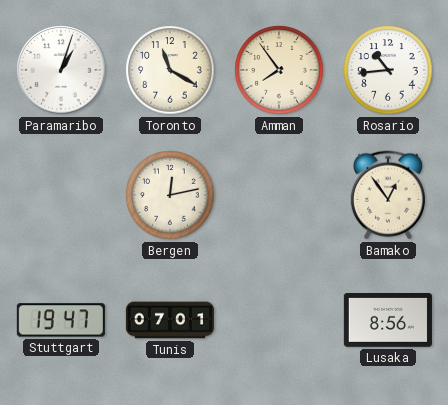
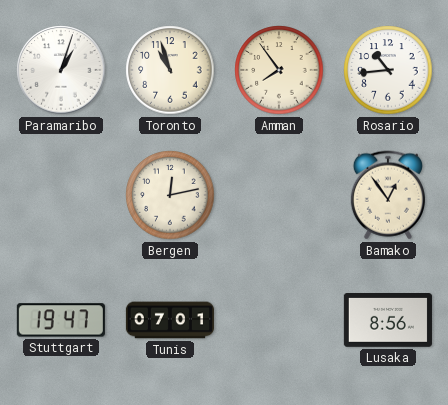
Toronto: 11:20 -> 10:57 (170, 70)
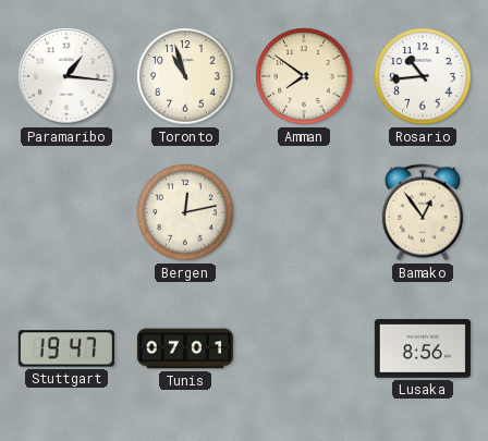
Paramaribo: 1:03 -> 1:16 (66, 76)
Amman: 7:54 -> 7:51 (304, 76)
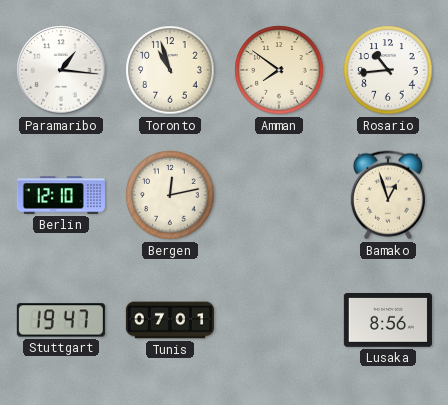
Berlin: none -> 12:10 (61, 195)
Bamako: 12:54 -> 12:57 (388, 195)
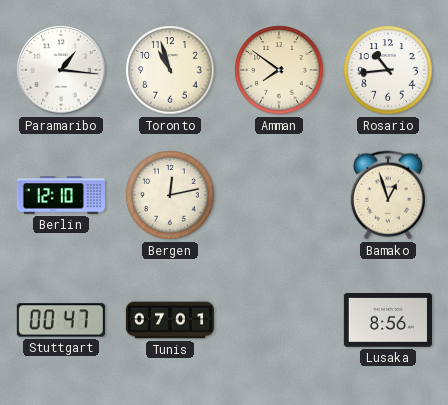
Stuttgart: 19:47 -> 00:47 (61, 320)
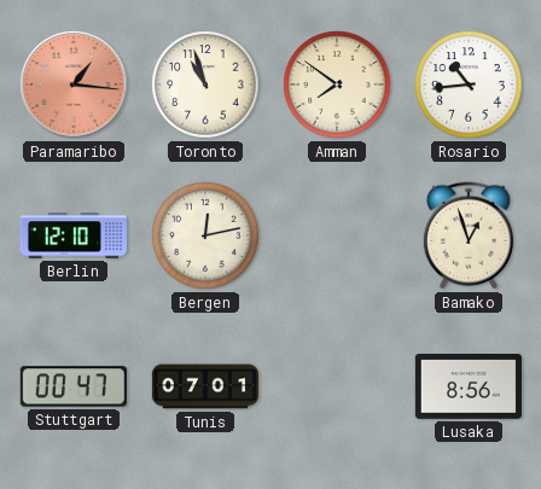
Paramaribo dial: white -> salmon (74, 85)
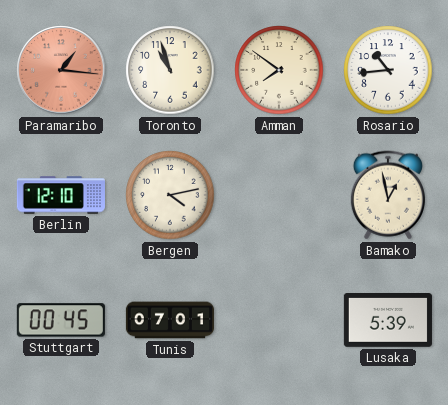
Bergen: 12:13 -> 4:13 (170, 195)
Bamako: 12:57 -> 12:58 (388, 195)
Stuttgart: 00:47 -> 00:45 (61, 320)
Lusaka: 8:56 -> 5:39 (388, 321)
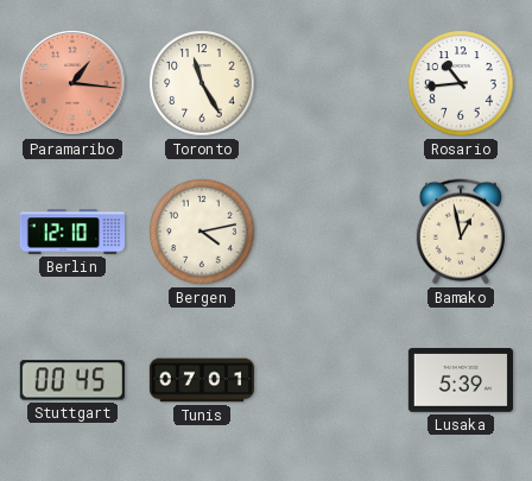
Toronto: 10:57 -> 11:25 (202, 83)
Amman: 7:51 -> none (279, 70)
